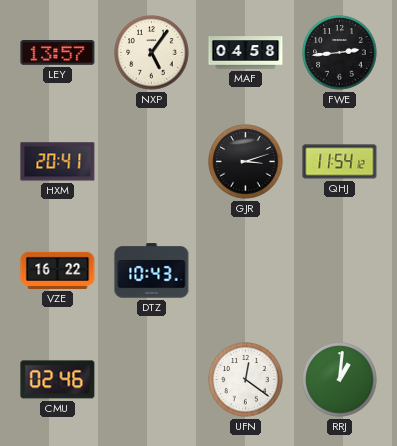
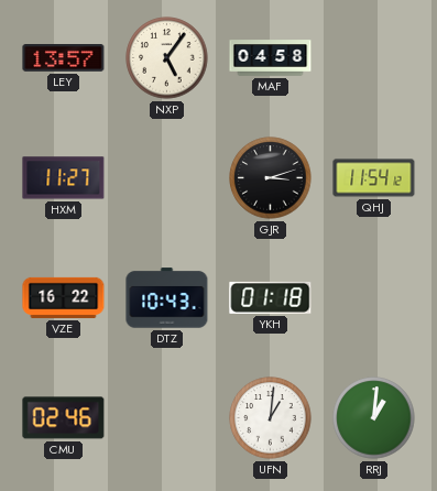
FWE: 2:44 -> none (340, 53)
HXM: 20:41 -> 11:27 (64, 178)
YKH: none -> 01:18 (271, 297)
UFN: 12:21 -> 1:01 (271, 418)
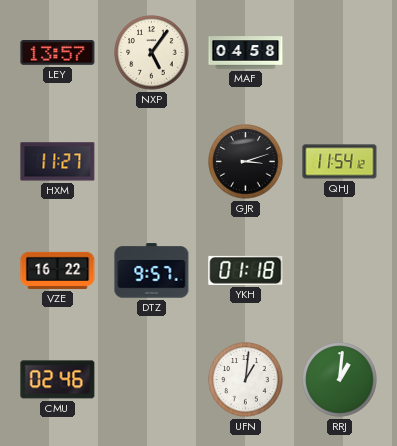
DTZ: 10:43 -> 9:57 (152, 271)
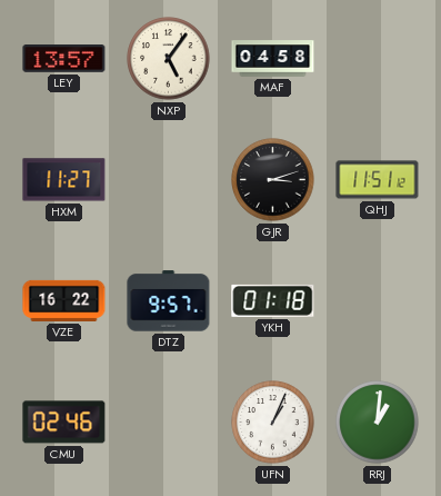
QHJ: 11:54 -> 11:51 (378, 180)
UFN: 1:01 -> 1:04 (273, 423)
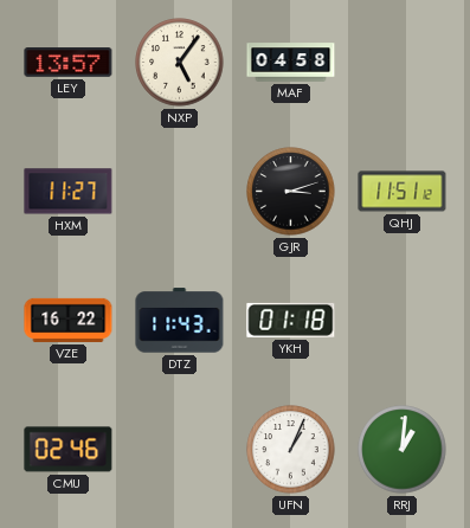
DTZ: 9:57 -> 11:43 (180, 321)
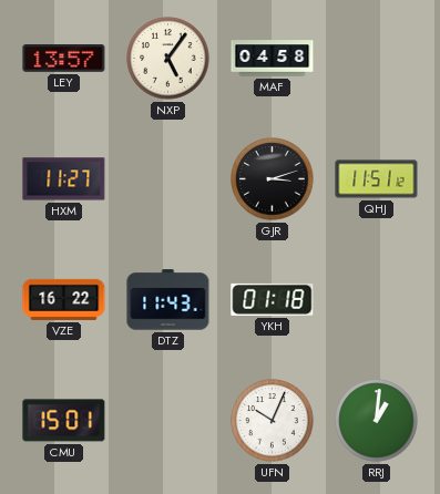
CMU: 02:46 -> 15:01 (64, 421)
UFN: 1:04 -> 10:04 (273, 421)
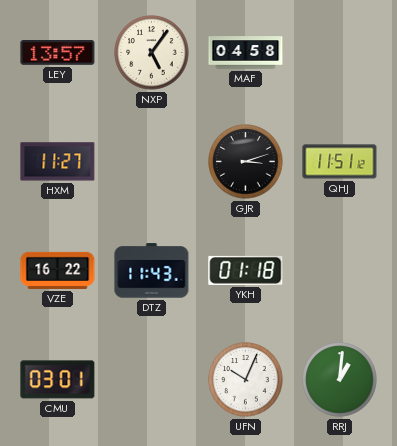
CMU: 15:01 -> 03:01 (58, 380)
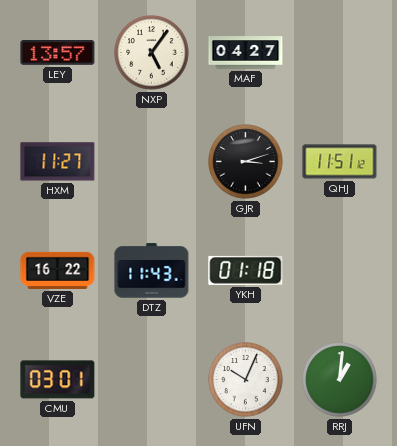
MAF: 04:58 -> 04:27 (246, 53)
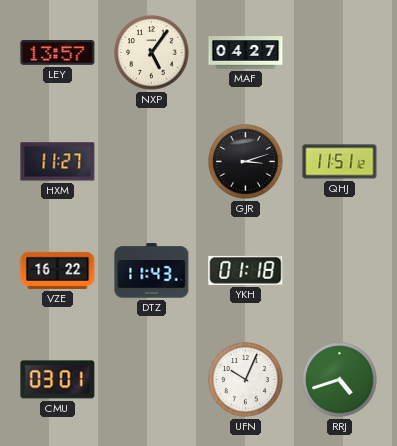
RRJ: 1:01 -> 4:42 (340, 380)
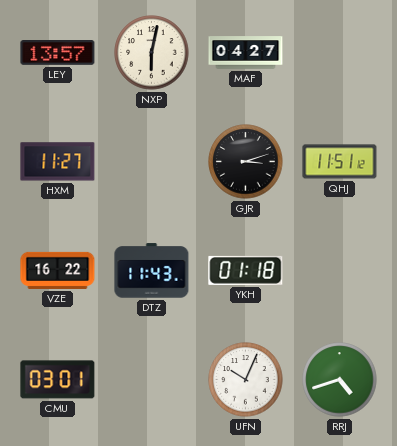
NXP: 5:06 -> 6:02 (152, 53)
